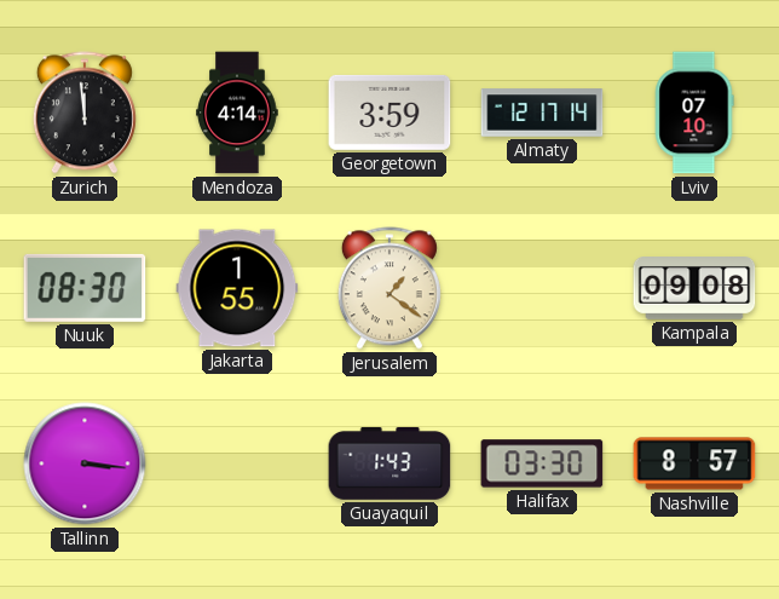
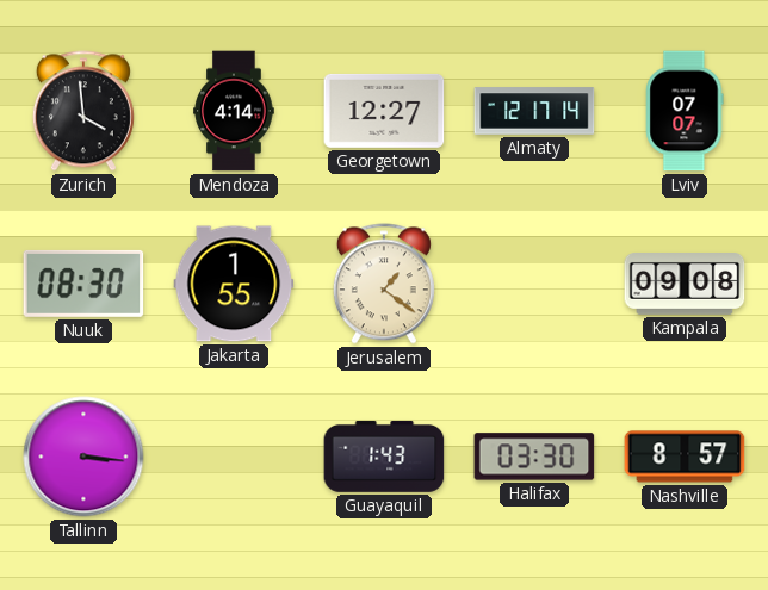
Zurich: 11:59 -> 3:59 (83, 111)
Georgetown: 3:59 -> 12:27 (384, 111)
Lviv: 07:10 -> 07:07 (685, 111)
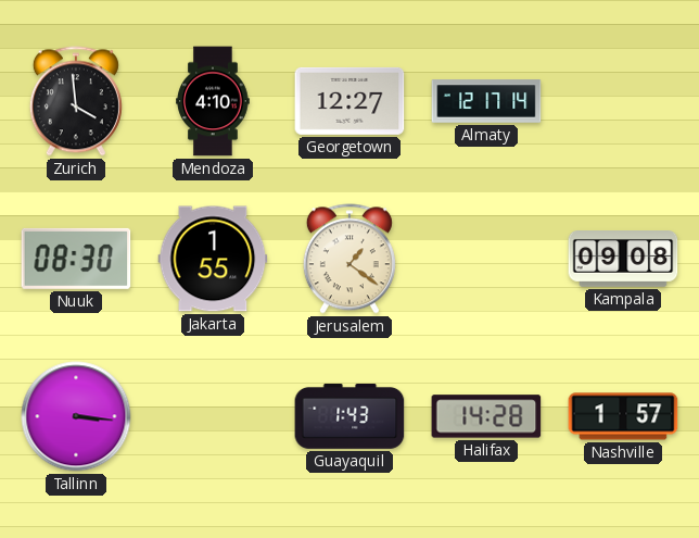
Mendoza: 4:14 -> 4:10 (213, 101)
Lviv: 07:07 -> none (685, 111)
Halifax: 03:30 -> 14:28 (486, 416)
Nashville: 8:57 -> 1:57 (623, 416)
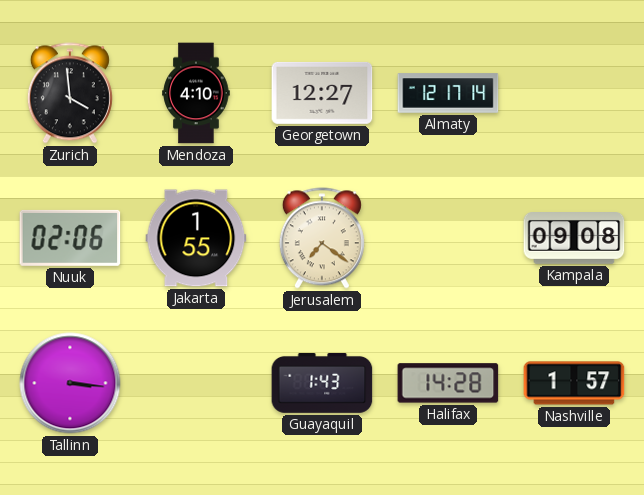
Nuuk: 08:30 -> 02:06 (70, 238)
Jerusalem: 1:21 -> 7:21 (322, 238)
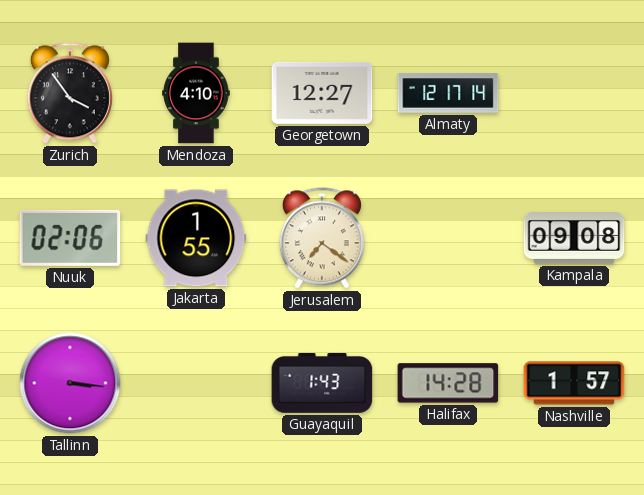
Zurich: 3:59 -> 3:54 (70, 93)
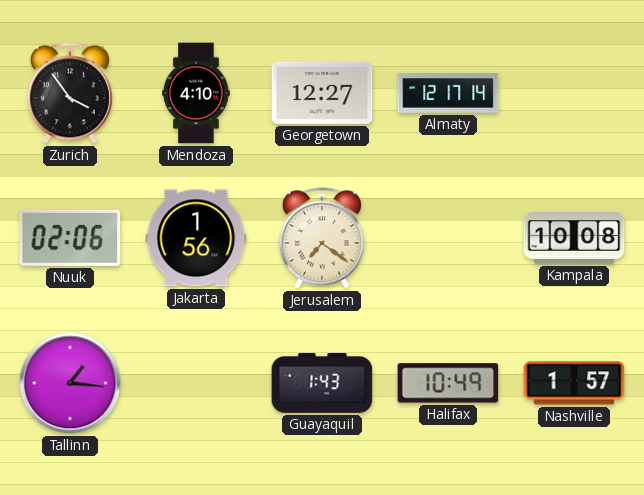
Jakarta: 1:55 -> 1:56 (196, 238)
Kampala: 09:08 -> 10:08 (574, 239)
Tallinn: 3:16 -> 1:16 (70, 383)
Halifax: 14:28 -> 10:49 (448, 383)
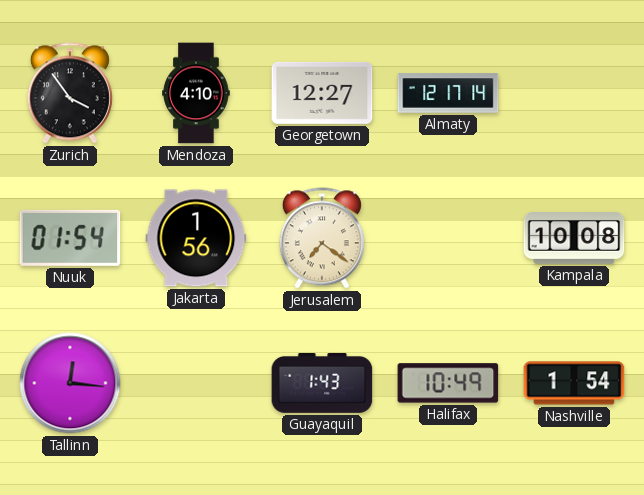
Nuuk: 02:06 -> 01:54 (70, 238)
Tallinn: 1:16 -> 12:16 (70, 383)
Nashville: 1:57 -> 1:54 (574, 383)
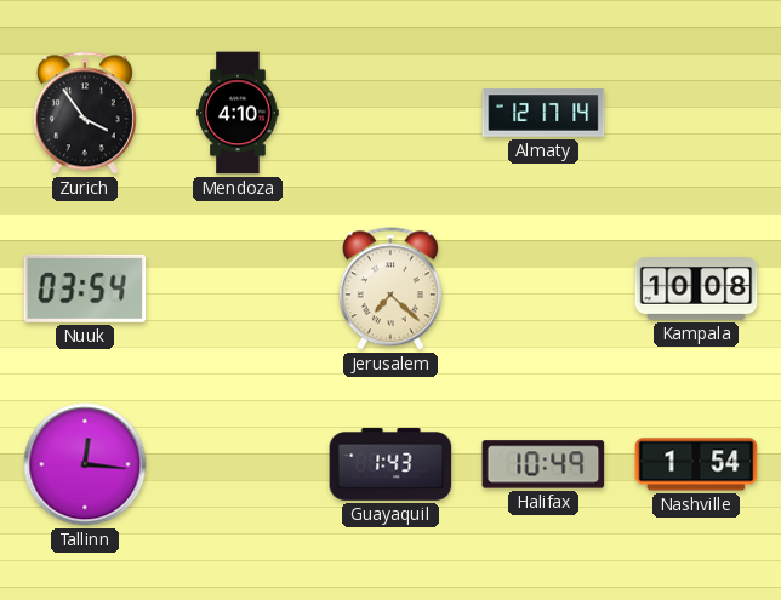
Georgetown: 12:27 -> none (322, 93)
Nuuk: 01:54 -> 03:54 (85, 288)
Jakarta: 1:56 -> none (196, 238)
Jerusalem: 7:21 -> 7:22 (390, 288)
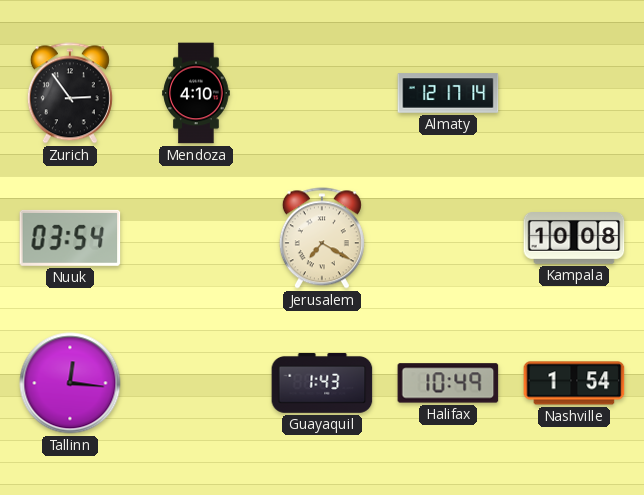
Zurich: 3:54 -> 2:54 (70, 93)
Jerusalem: 7:22 -> 7:20 (322, 238)
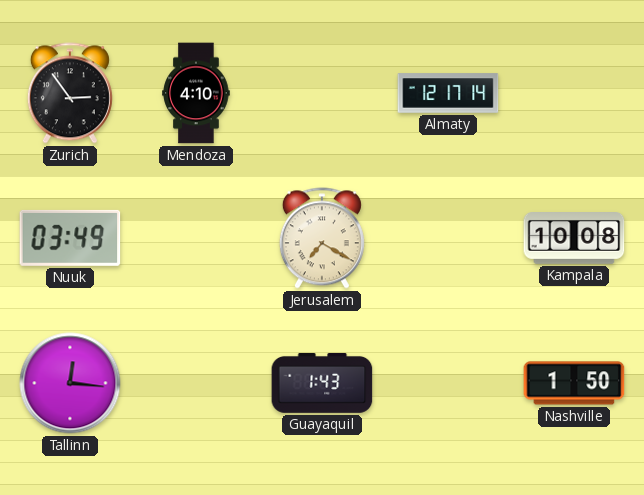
Nuuk: 03:54 -> 03:49 (70, 238)
Halifax: 10:49 -> none (448, 383)
Nashville: 1:54 -> 1:50 (574, 383)
